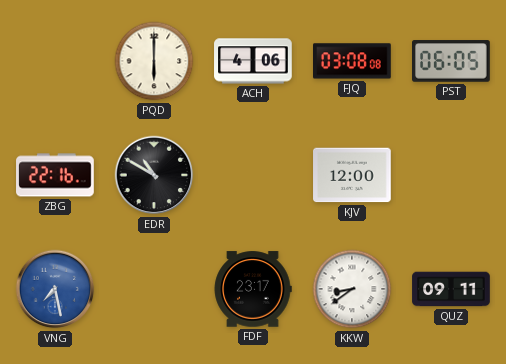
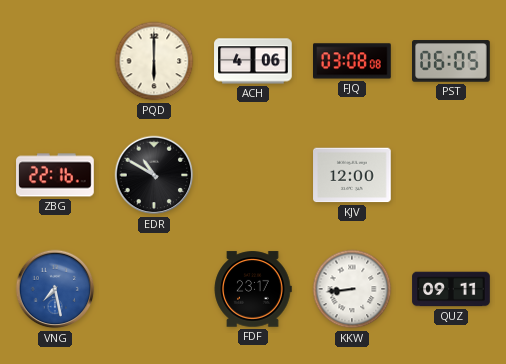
KKW: 8:39 -> 8:44 (352, 289)
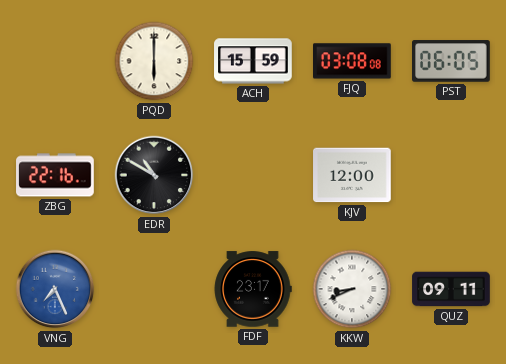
ACH: 4:06 -> 15:59 (253, 61)
VNG: 7:28 -> 7:26 (55, 289)
KKW: 8:44 -> 8:41 (352, 289)
